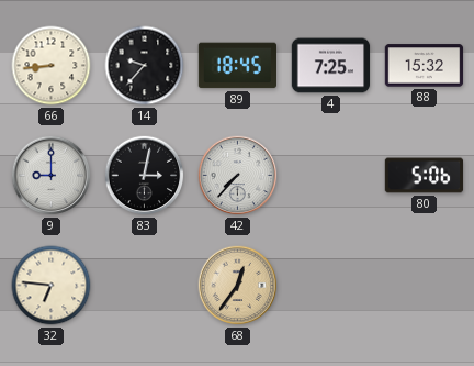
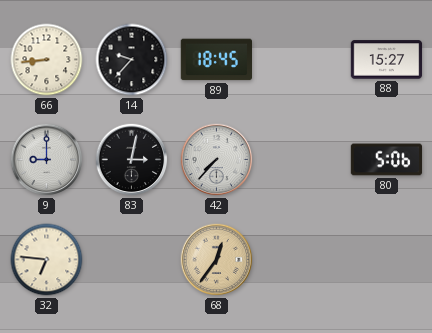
4: 7:25 -> none (331, 66)
88: 15:32 -> 15:27 (387, 60)
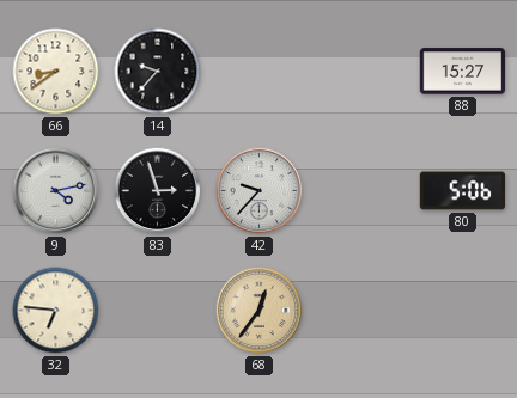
66: 8:44 -> 8:39 (56, 72)
89: 18:45 -> none (216, 60)
9: 9:00 -> 4:13 (56, 191)
83: 3:02 -> 2:57 (158, 191)
42: 7:37 -> 9:37 (260, 191)
